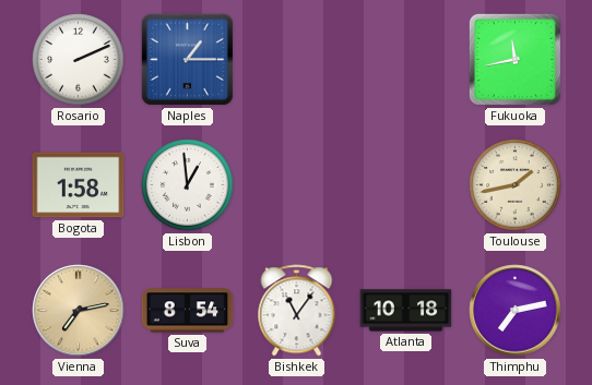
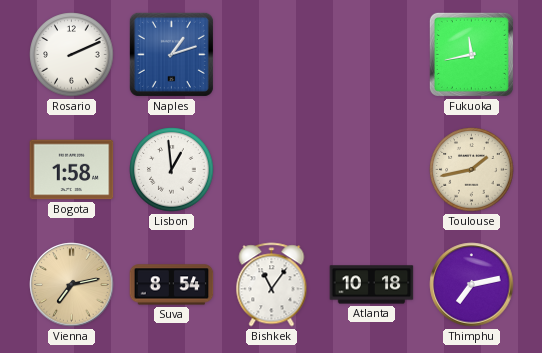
Naples: 1:15 -> 1:12 (171, 54)
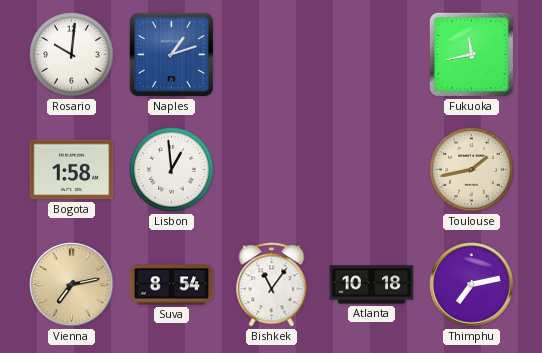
Rosario: 2:11 -> 10:01 (72, 55)
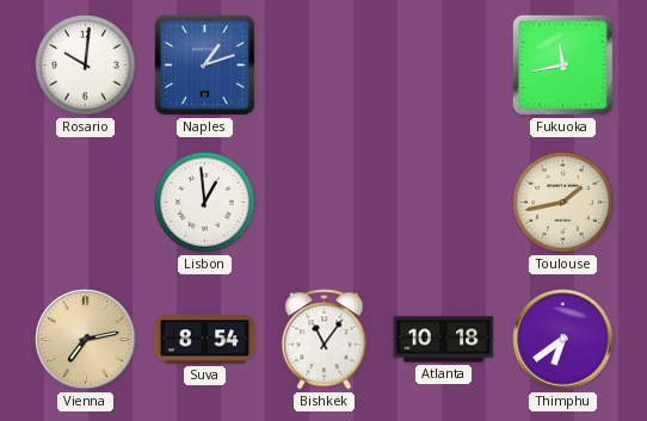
Bogota: 1:58 -> none (72, 170)
Thimphu: 7:13 -> 6:39 (563, 340)
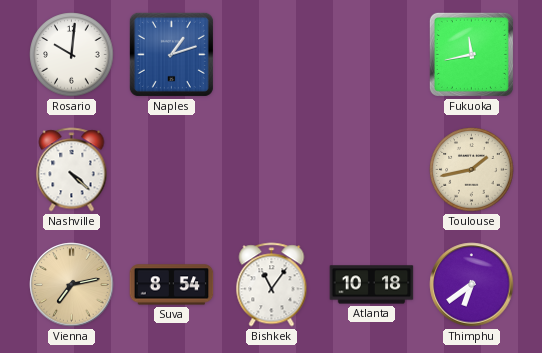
Nashville: none -> 4:22 (72, 170)
Lisbon: 12:59 -> none (205, 203)
